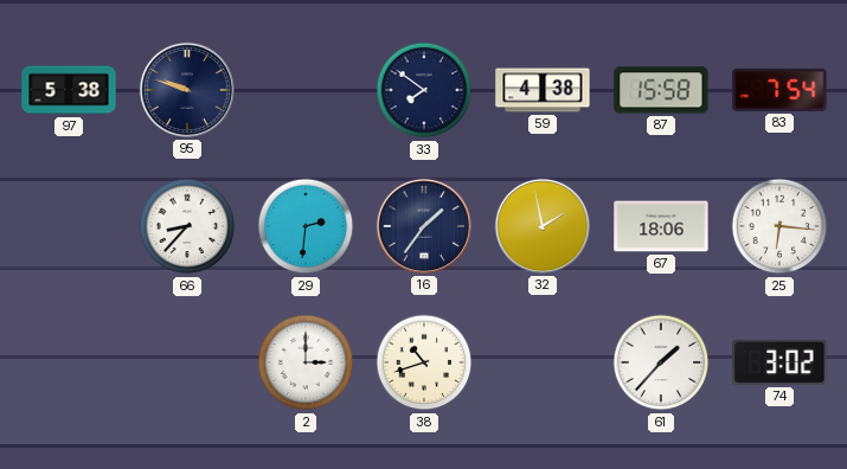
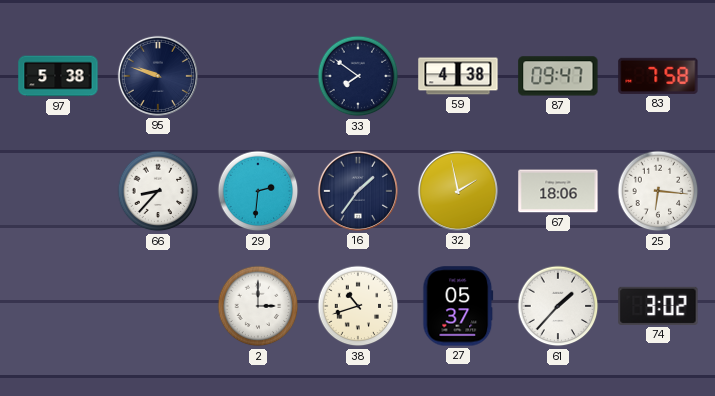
87: 15:58 -> 09:47 (558, 76)
83: 7:54 -> 7:58 (658, 76)
27: none -> 05:37 (458, 306)
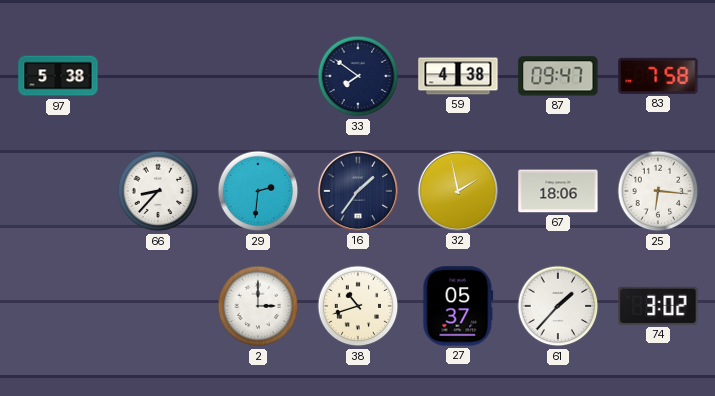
95: 9:48 -> none (158, 76)
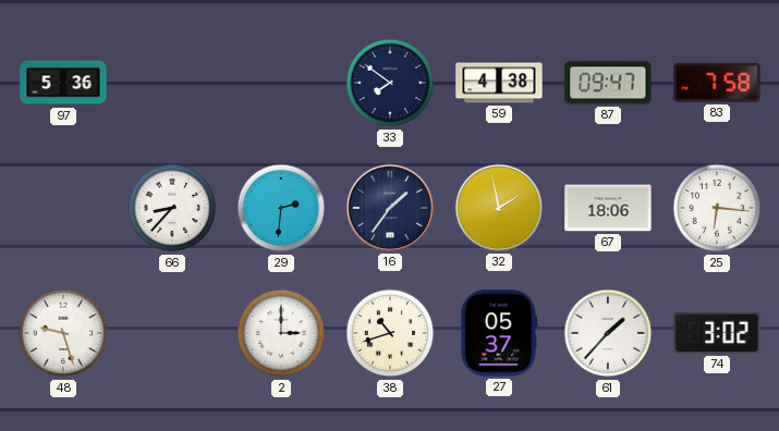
97: 5:38 -> 5:36 (63, 83)
48: none -> 9:27 (63, 333)
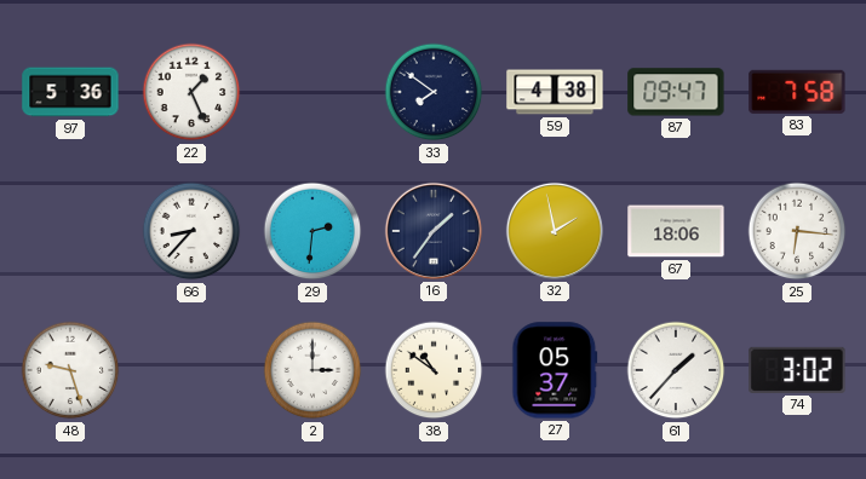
22: none -> 1:26 (191, 92)
38: 10:42 -> 10:51 (434, 370)
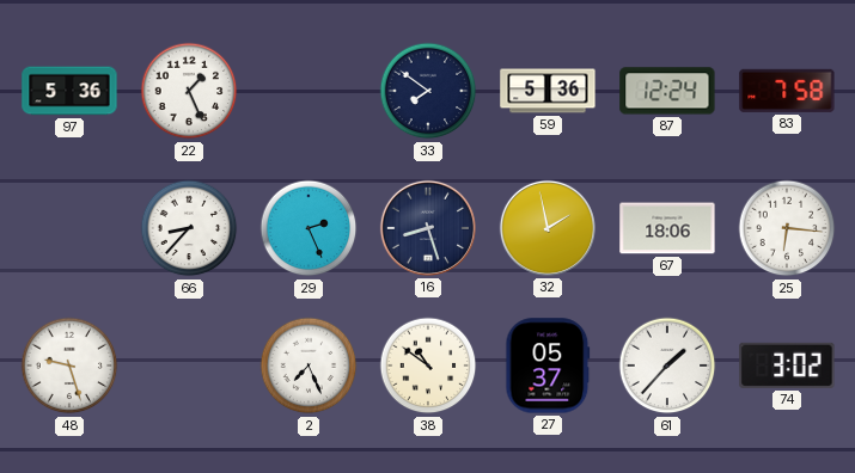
59: 4:38 -> 5:36 (548, 91)
87: 09:47 -> 12:24 (667, 91)
29: 2:31 -> 2:26 (309, 228)
16: 1:36 -> 8:27 (428, 228)
2: 3:00 -> 7:26 (309, 365)
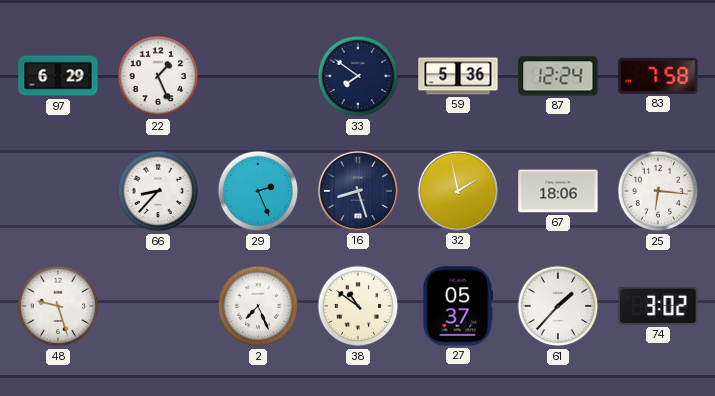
97: 5:36 -> 6:29 (58, 76)
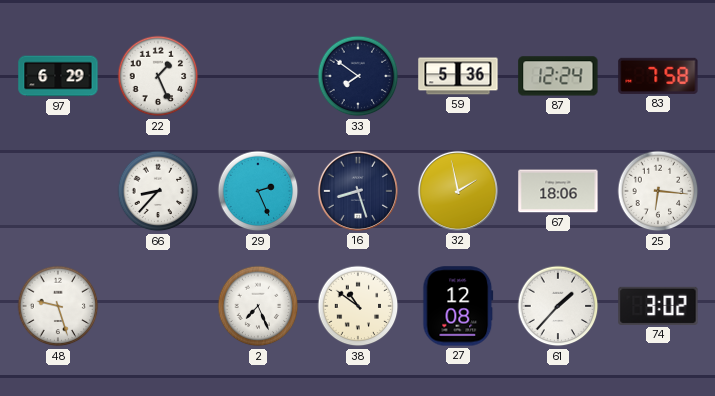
27: 05:37 -> 12:08 (458, 306)
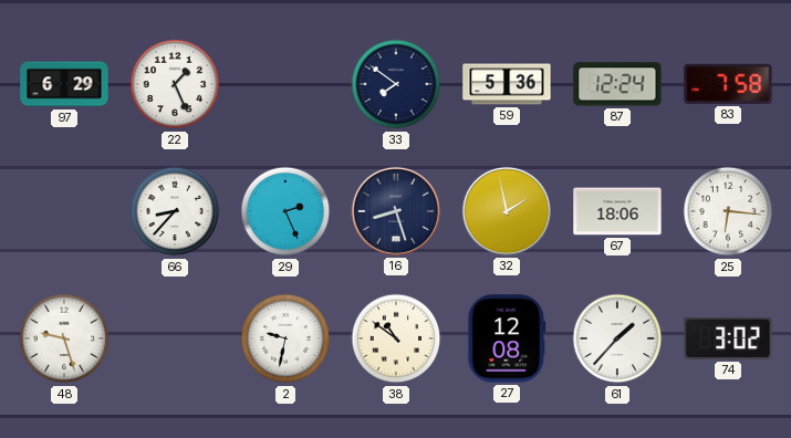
2: 7:26 -> 9:32 (285, 338)
